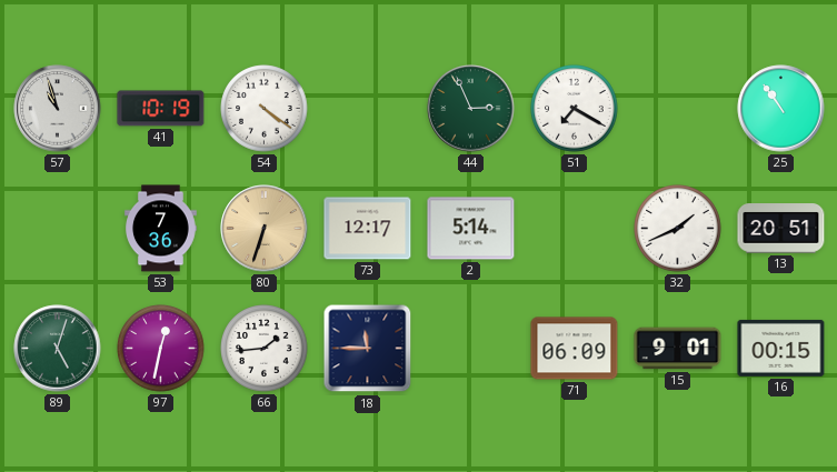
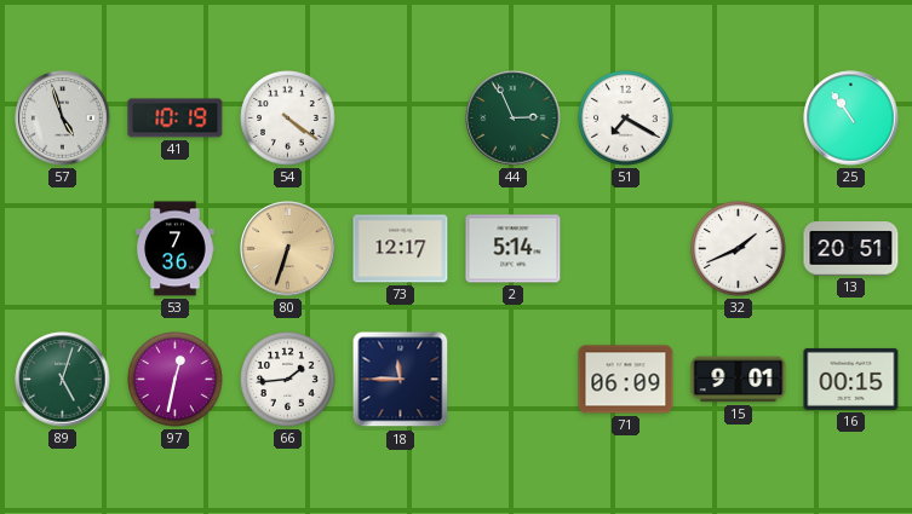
57: 10:57 -> 4:57 (63, 119)
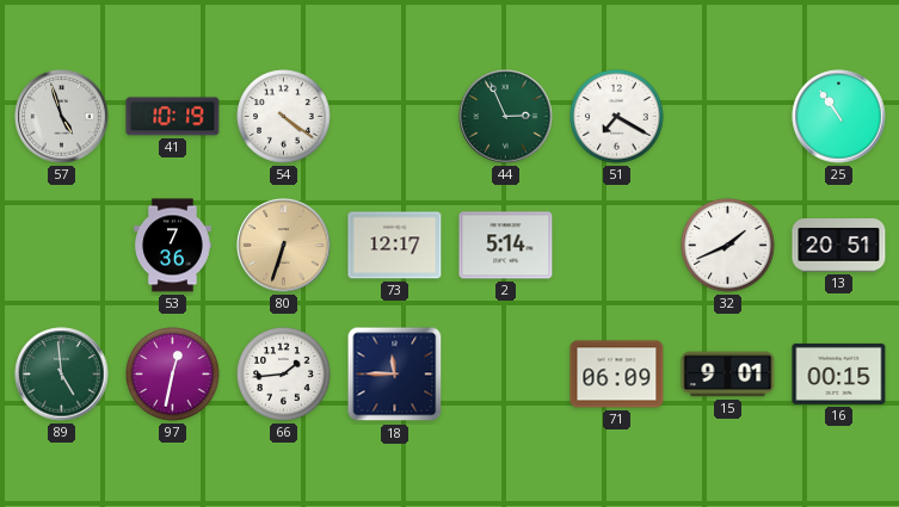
89: 5:03 -> 4:59 (62, 375)
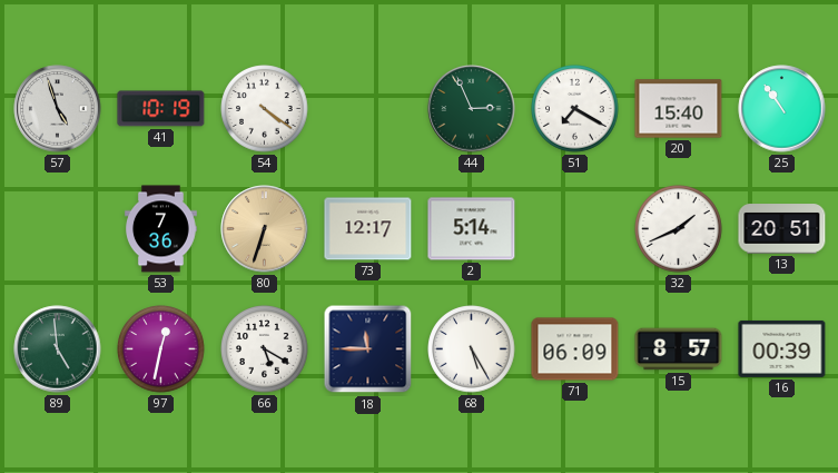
20: none -> 15:40 (679, 109)
66: 1:44 -> 5:20 (265, 349)
68: none -> 5:25 (472, 349)
15: 9:01 -> 8:57 (679, 349)
16: 00:15 -> 00:39 (782, 348)
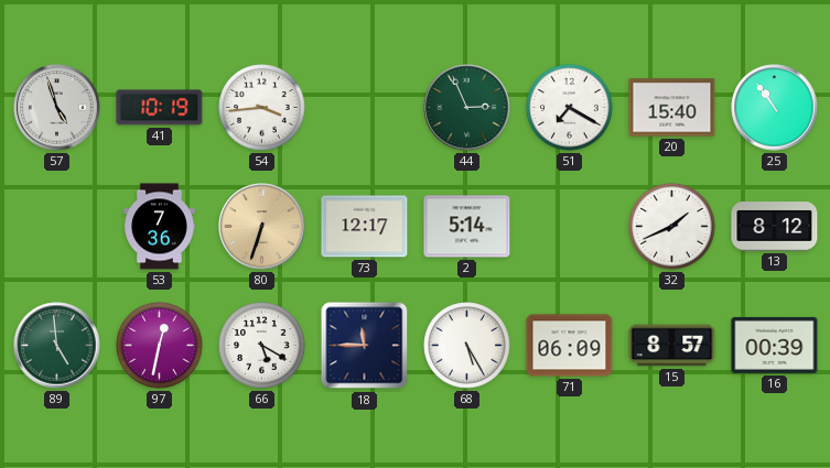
54: 4:21 -> 3:44 (262, 108)
13: 20:51 -> 8:12 (775, 227)
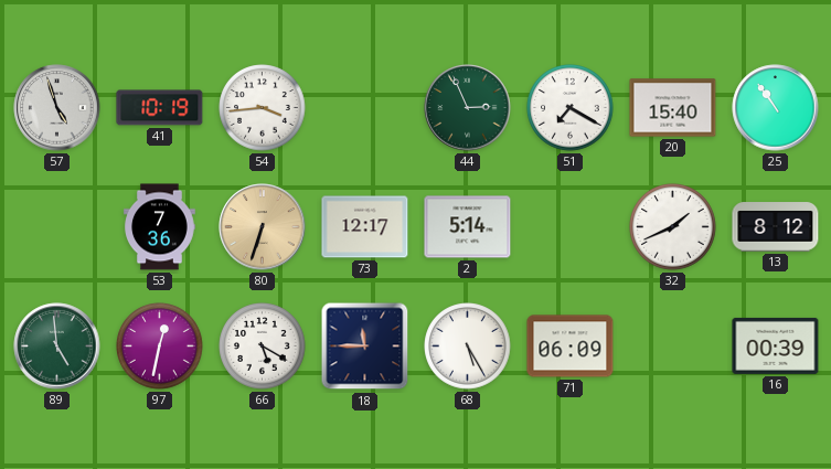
15: 8:57 -> none (672, 346)
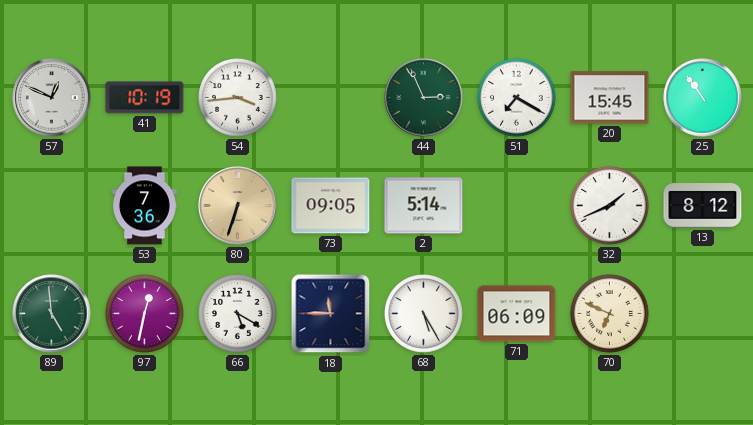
57: 4:57 -> 12:49 (52, 98)
20: 15:40 -> 15:45 (610, 98)
73: 12:17 -> 09:05 (331, 206)
70: none -> 6:49 (610, 314)
16: 00:39 -> none (776, 345)
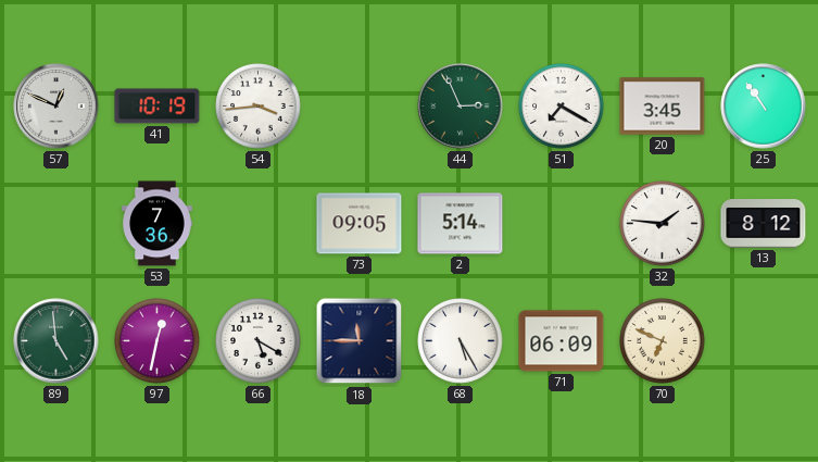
20: 15:45 -> 3:45 (663, 107)
80: 6:33 -> none (238, 206)
32: 1:41 -> 1:46 (663, 224)
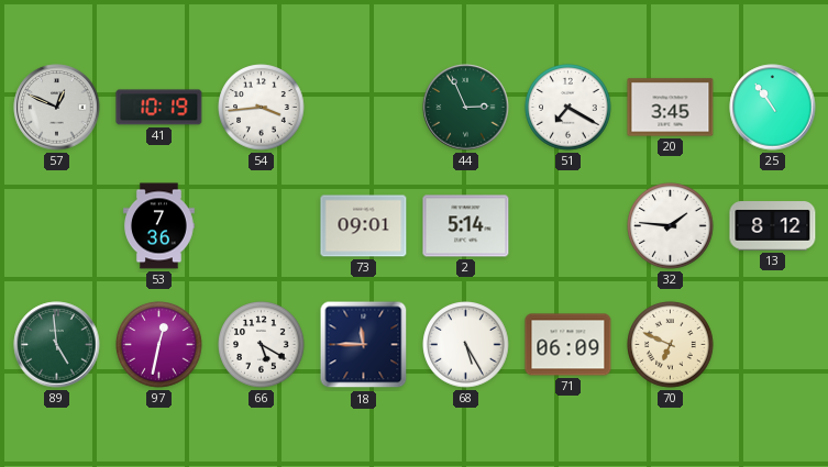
73: 09:05 -> 09:01 (364, 226)
